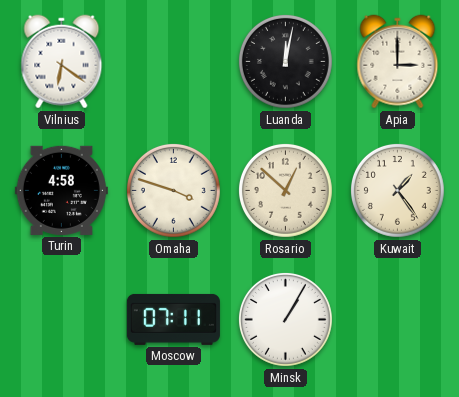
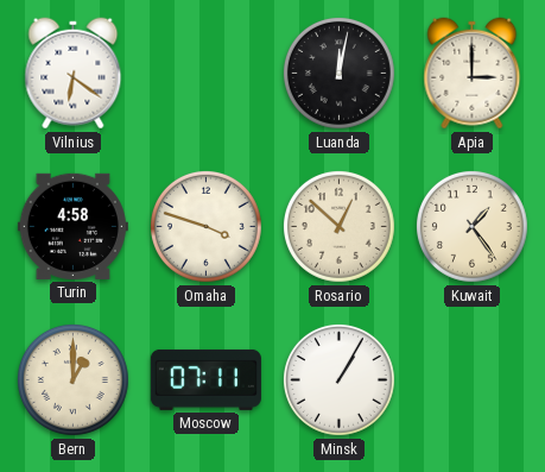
Bern: none -> 1:00 (72, 379)
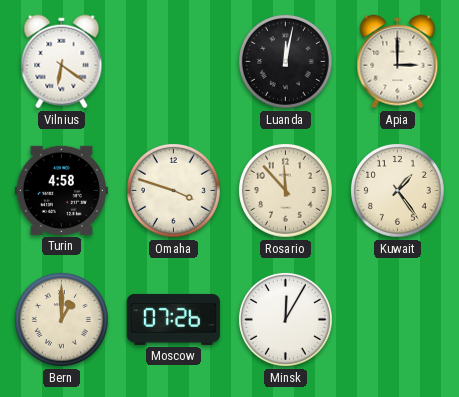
Rosario: 12:52 -> 11:53 (285, 190)
Moscow: 07:11 -> 07:26 (173, 319)
Minsk: 1:05 -> 12:05 (285, 319)
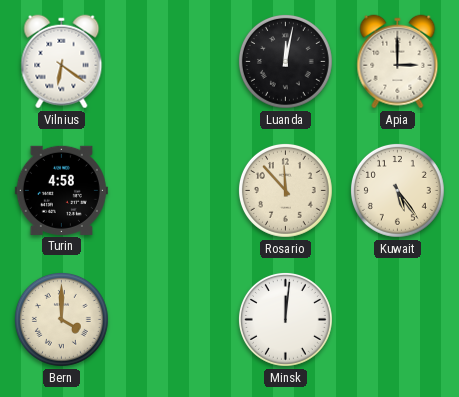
Omaha: 3:48 -> none (173, 190)
Kuwait: 1:24 -> 5:24 (397, 190)
Bern: 1:00 -> 4:00 (61, 319)
Moscow: 07:26 -> none (173, 319)
Minsk: 12:05 -> 12:01 (285, 319)
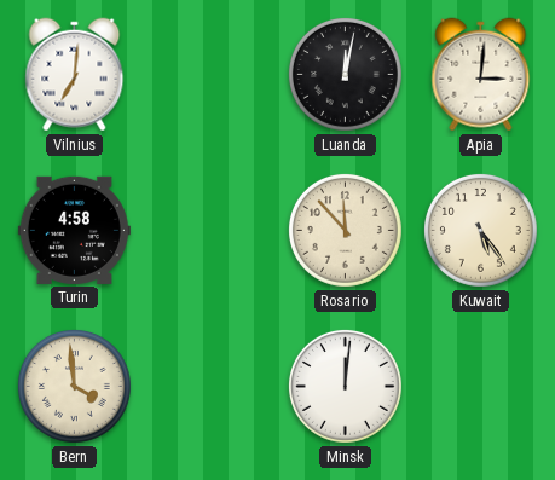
Vilnius: 6:21 -> 7:01 (75, 75)
Apia: 3:00 -> 3:01 (481, 75)
Bern: 4:00 -> 3:59 (74, 386)
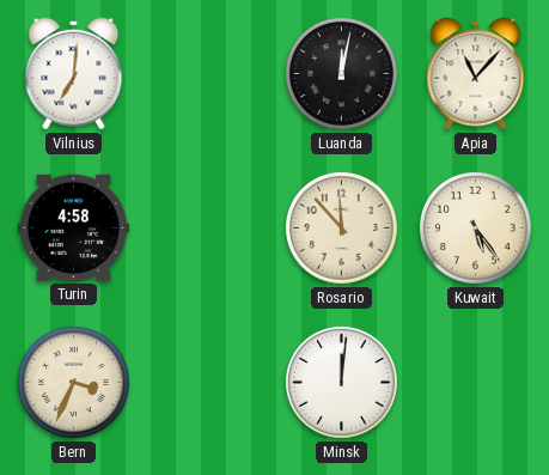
Apia: 3:01 -> 11:07 (476, 74)
Bern: 3:59 -> 3:34 (73, 382)
